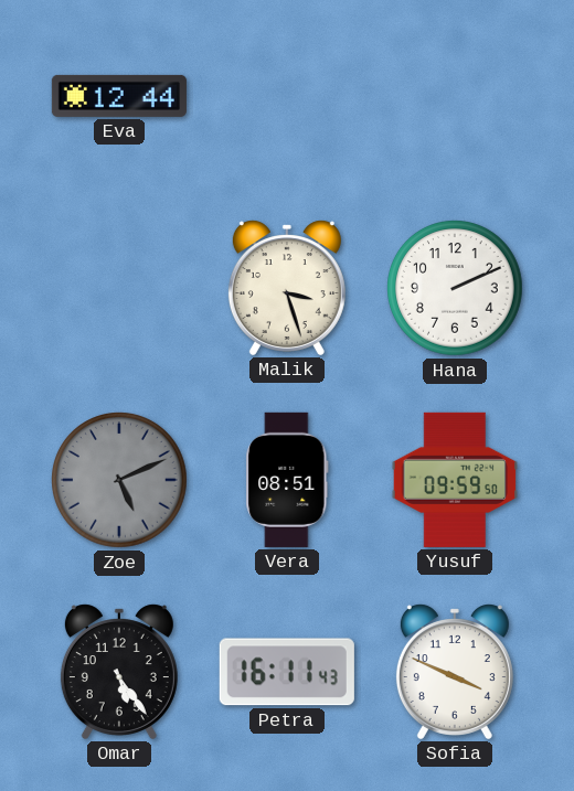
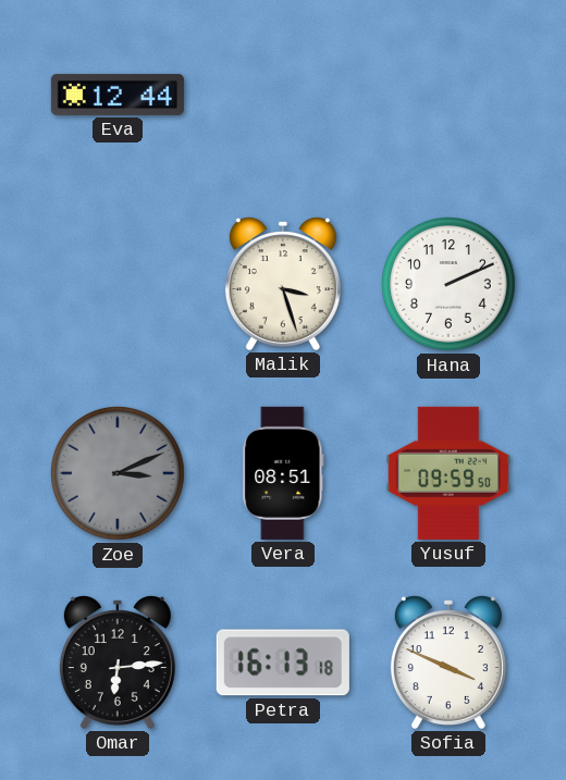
Zoe: 5:11 -> 3:11 (119, 474)
Omar: 5:24 -> 6:14 (118, 663)
Petra: 16:11 -> 16:13 (283, 663)
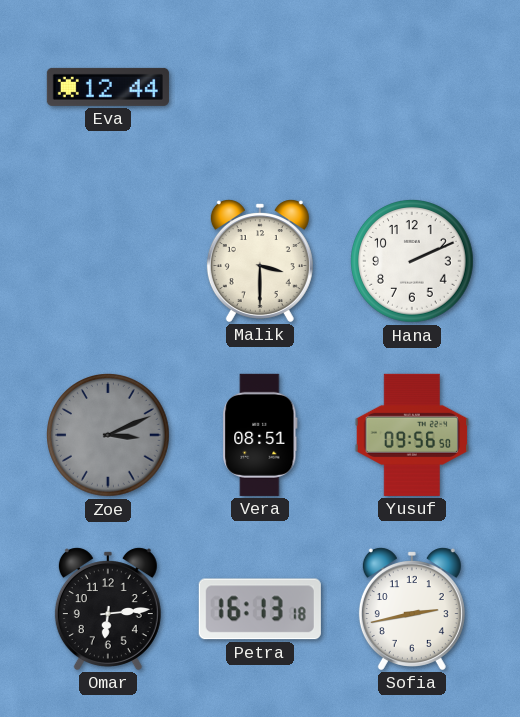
Malik: 3:27 -> 3:30 (260, 261)
Yusuf: 09:59 -> 09:56 (412, 435)
Sofia: 3:49 -> 2:43 (412, 609)
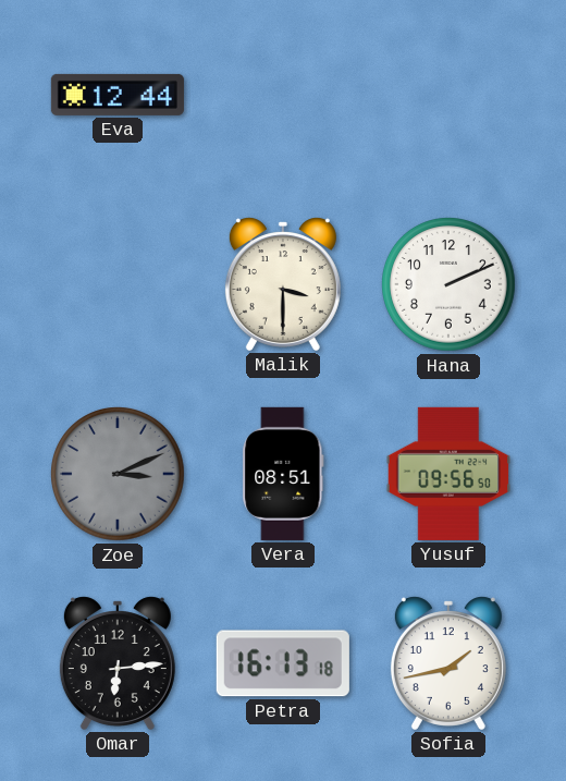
Sofia: 2:43 -> 1:43 (448, 663)
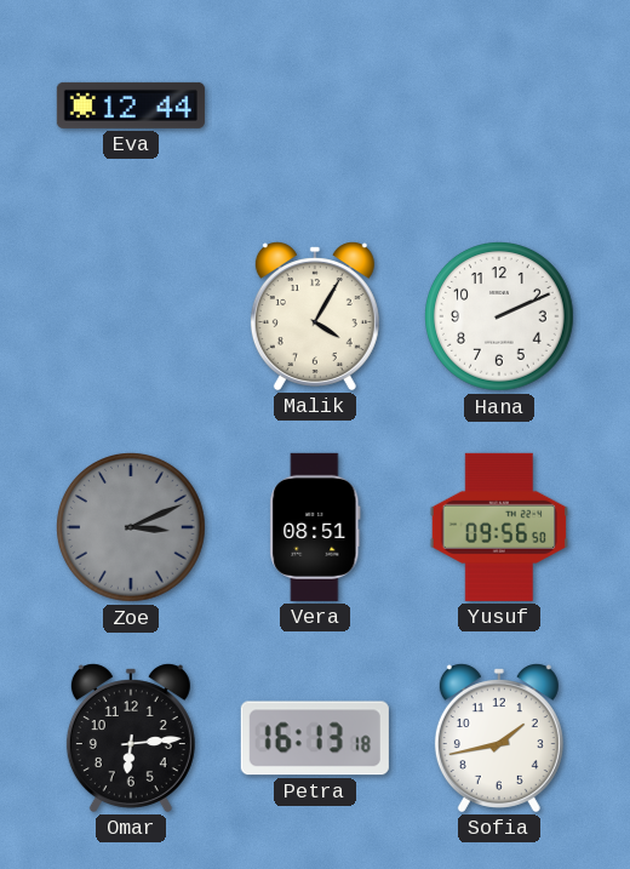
Malik: 3:30 -> 4:05 (315, 316)
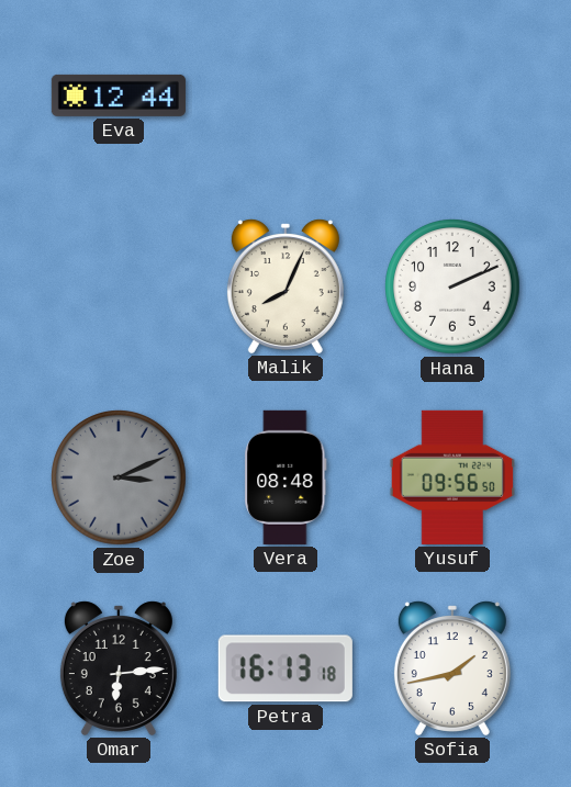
Malik: 4:05 -> 8:04 (285, 286)
Vera: 08:51 -> 08:48 (285, 477)
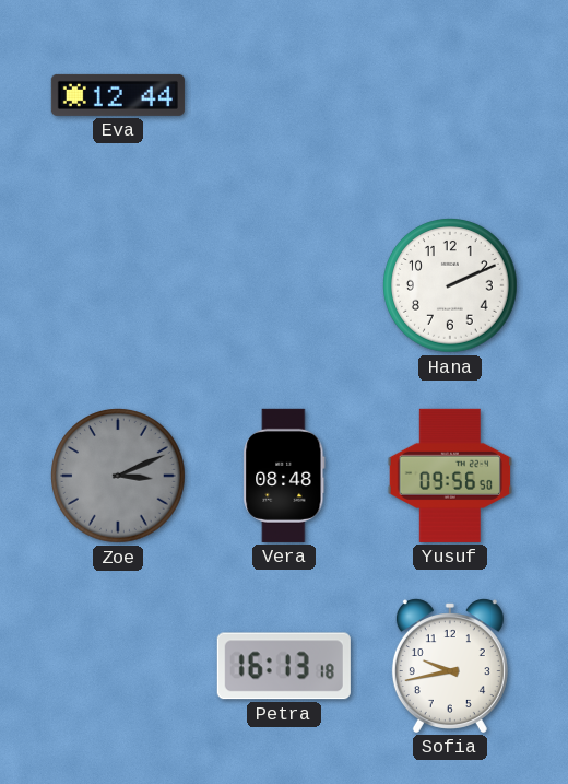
Malik: 8:04 -> none (285, 286)
Omar: 6:14 -> none (119, 668)
Sofia: 1:43 -> 9:43 (450, 666)
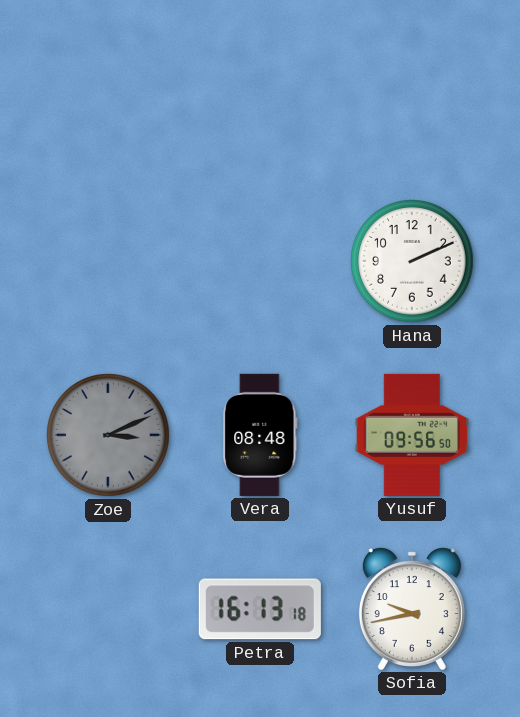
Eva: 12:44 -> none (118, 95)
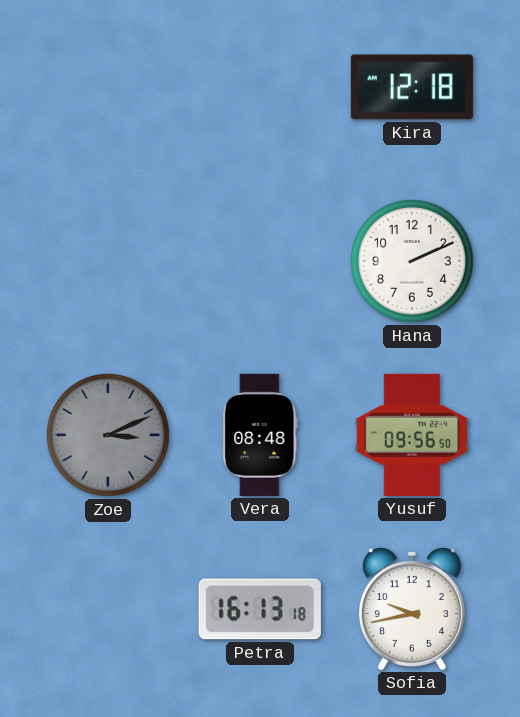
Kira: none -> 12:18 (412, 87)
